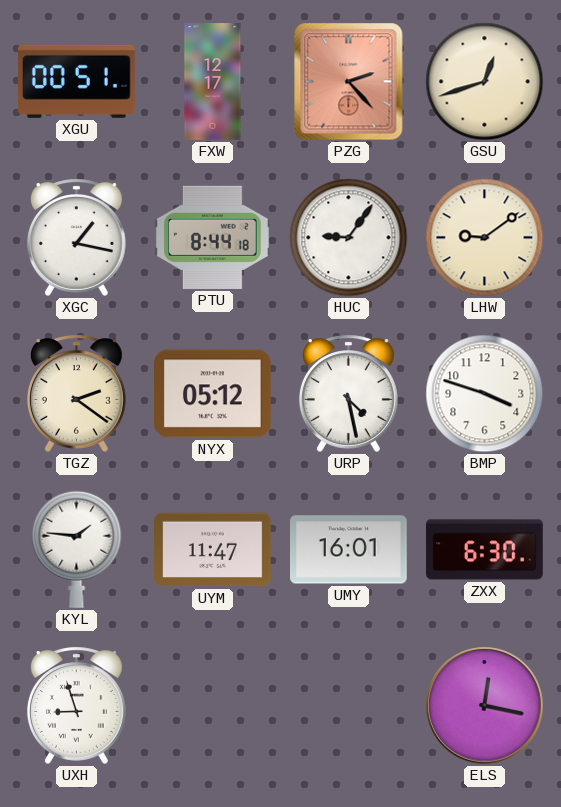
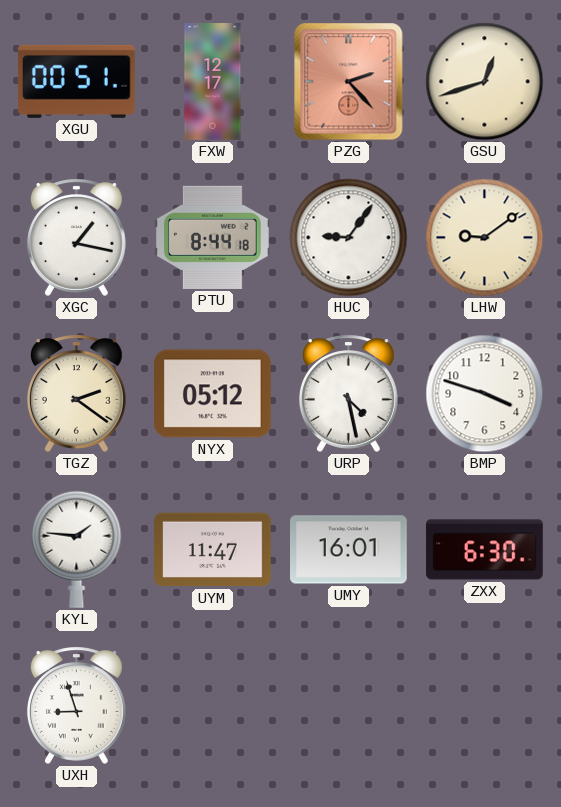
ELS: 12:17 -> none (485, 706)
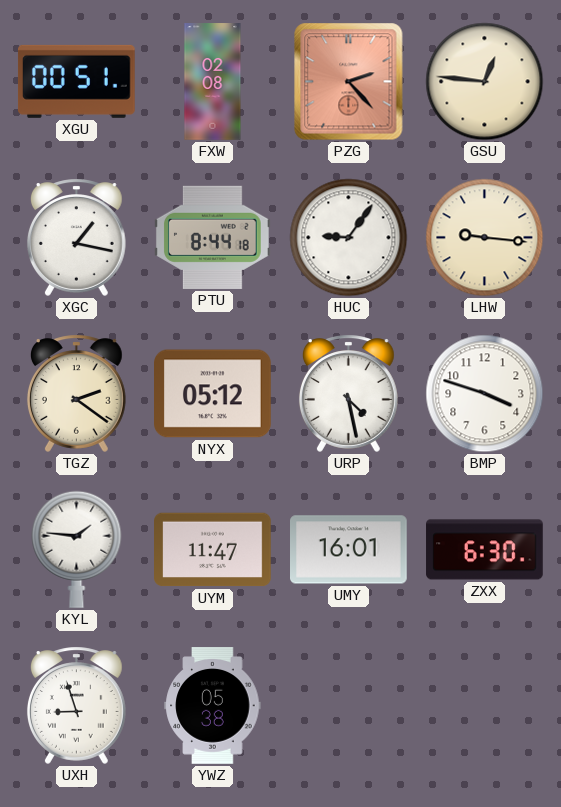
FXW: 12:17 -> 02:08 (213, 82)
GSU: 12:42 -> 12:46 (485, 82)
LHW: 9:09 -> 9:16 (485, 238)
YWZ: none -> 05:38 (213, 706)
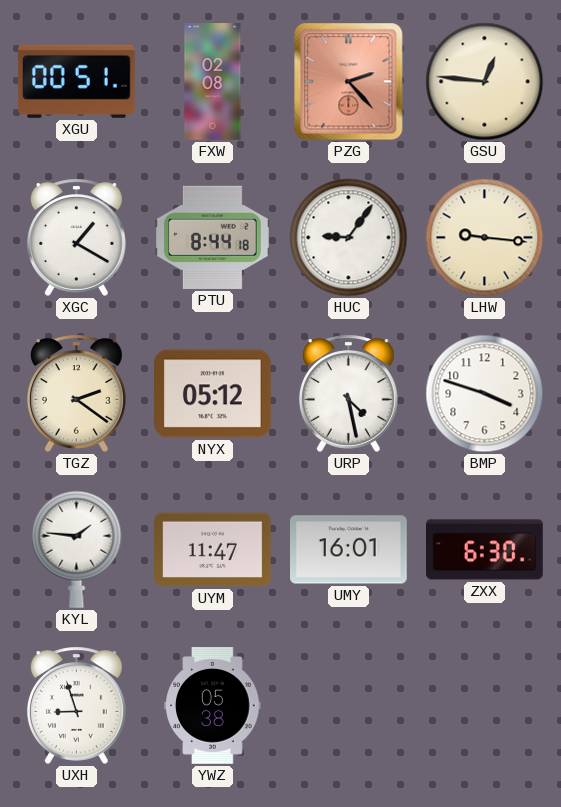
XGC: 1:17 -> 1:20 (76, 237)
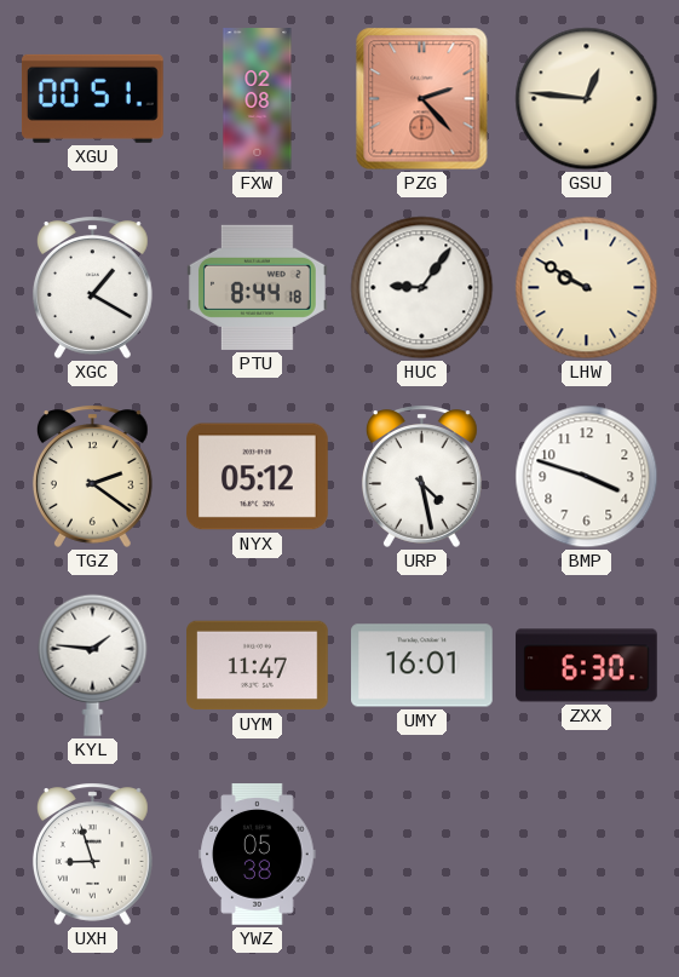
LHW: 9:16 -> 9:50 (587, 288)
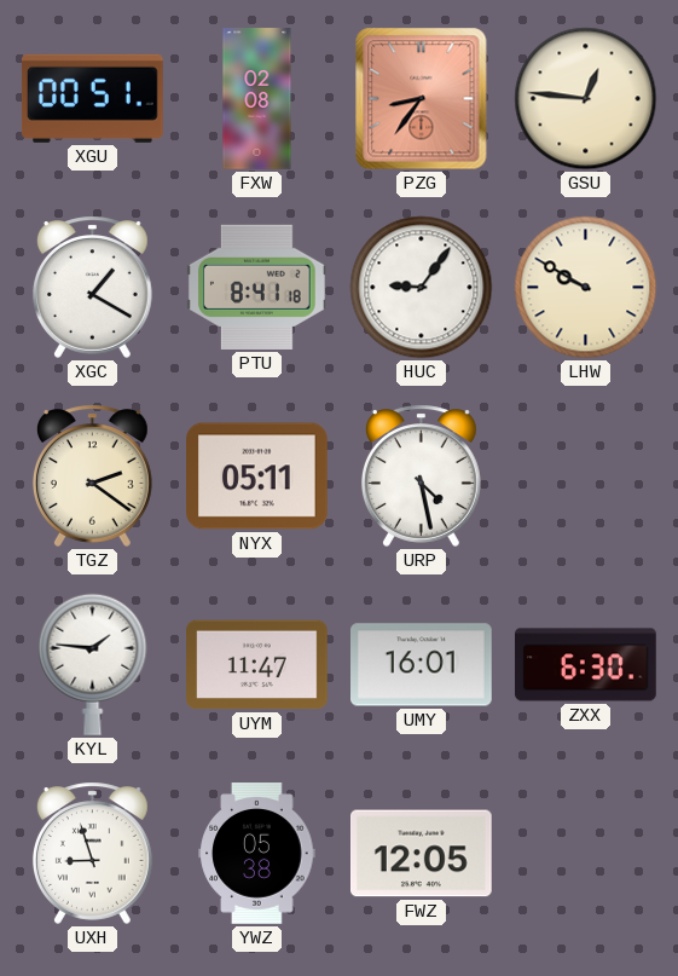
PZG: 2:23 -> 8:36 (422, 99)
PTU: 8:44 -> 8:41 (257, 287)
NYX: 05:12 -> 05:11 (257, 477)
BMP: 3:48 -> none (587, 477)
FWZ: none -> 12:05 (422, 854)
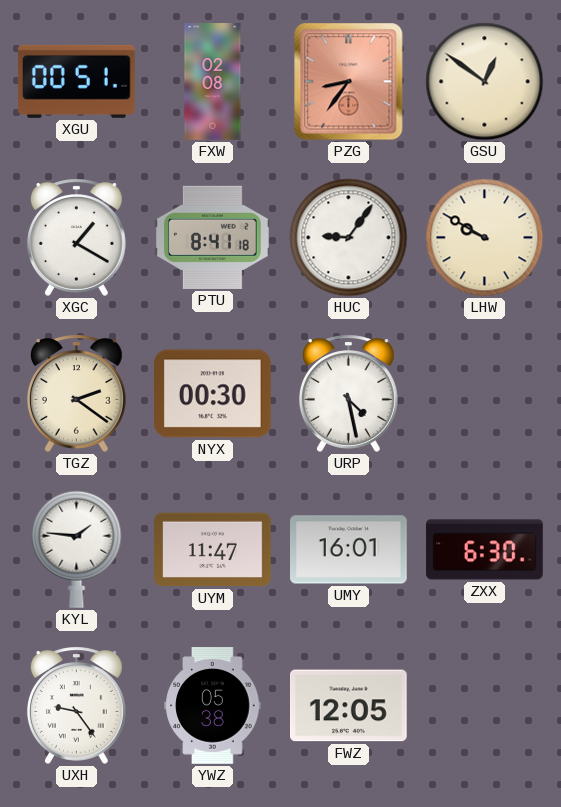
GSU: 12:46 -> 12:51 (485, 82)
NYX: 05:11 -> 00:30 (213, 394)
UXH: 8:57 -> 9:24 (76, 705)
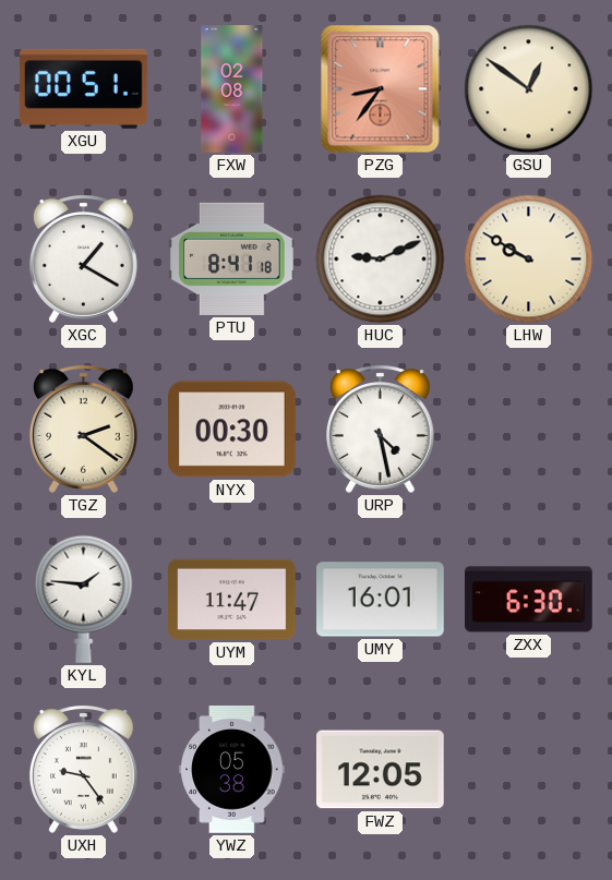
HUC: 9:06 -> 9:11 (381, 260)
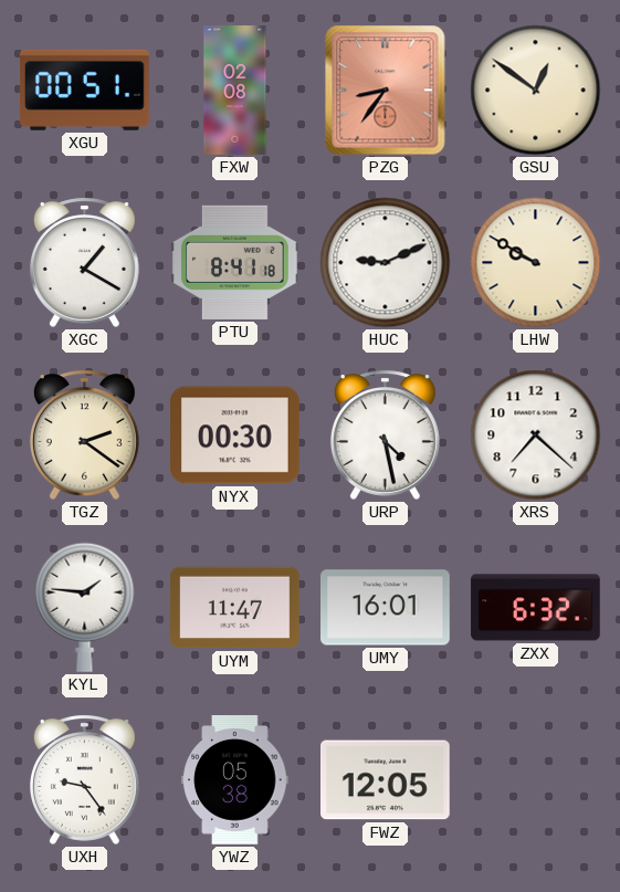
XRS: none -> 7:22 (536, 435)
ZXX: 6:30 -> 6:32 (536, 608)
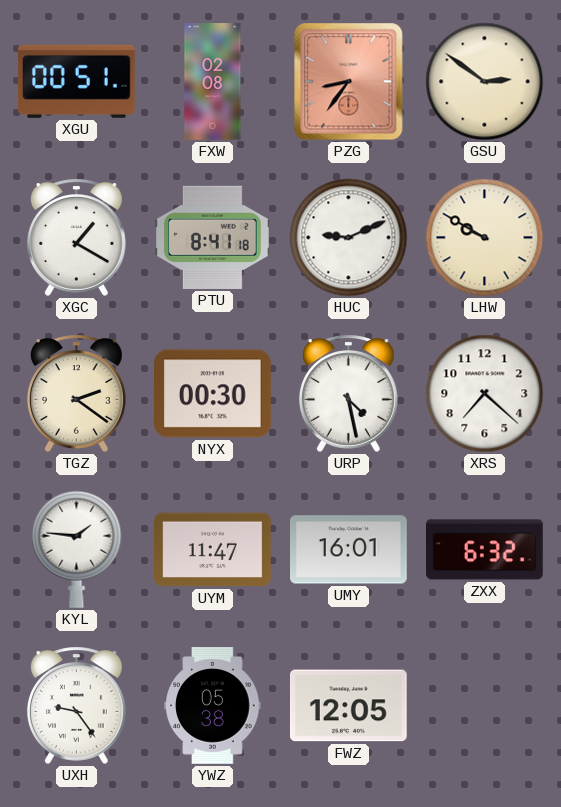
GSU: 12:51 -> 2:51 (485, 82)
